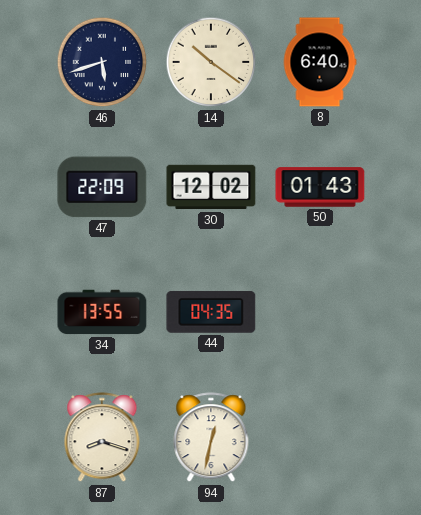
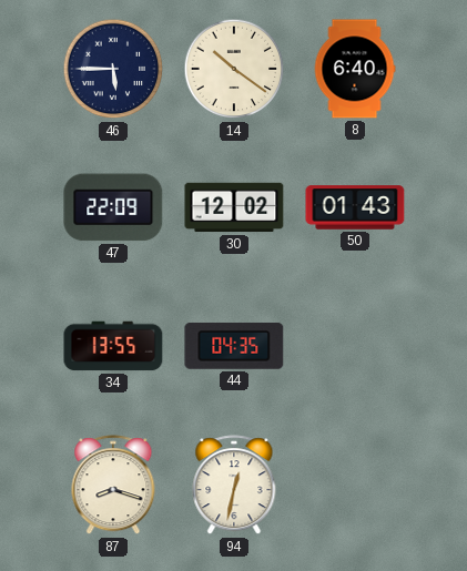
46: 5:42 -> 5:45 (113, 69)
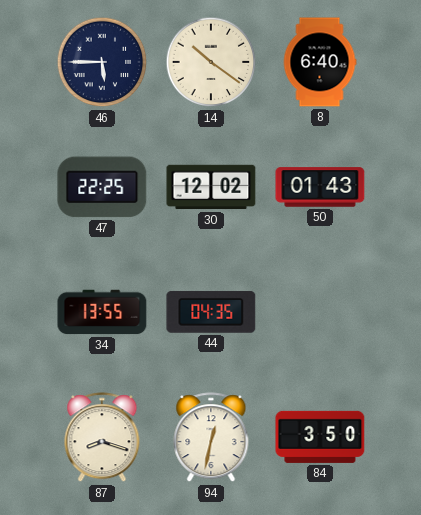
47: 22:09 -> 22:25 (102, 187)
84: none -> 3:50 (320, 437)
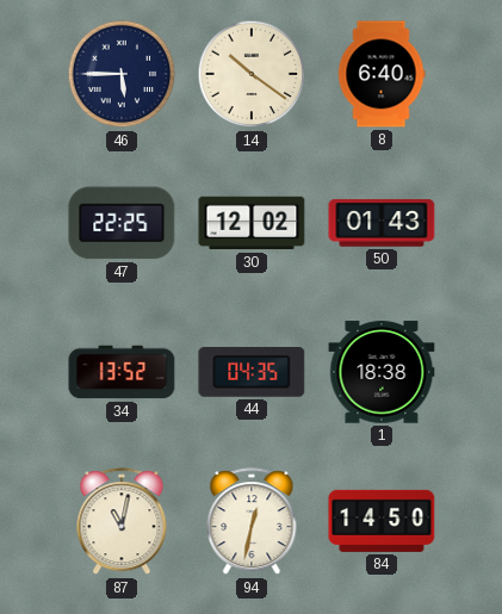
34: 13:55 -> 13:52 (122, 372)
1: none -> 18:38 (382, 372)
87: 8:18 -> 11:02 (122, 522)
84: 3:50 -> 14:50 (382, 521)
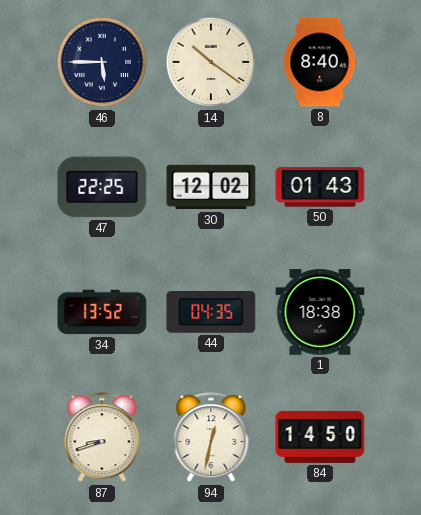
8: 6:40 -> 8:40 (320, 62)
87: 11:02 -> 8:42 (102, 438)
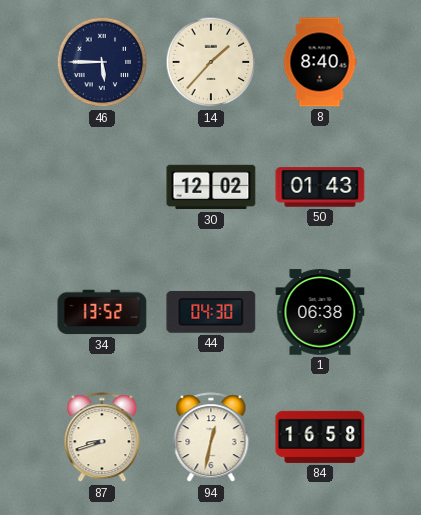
14: 10:21 -> 1:37 (211, 62)
47: 22:25 -> none (102, 187)
44: 04:35 -> 04:30 (211, 312)
1: 18:38 -> 06:38 (320, 312)
84: 14:50 -> 16:58 (320, 437)
